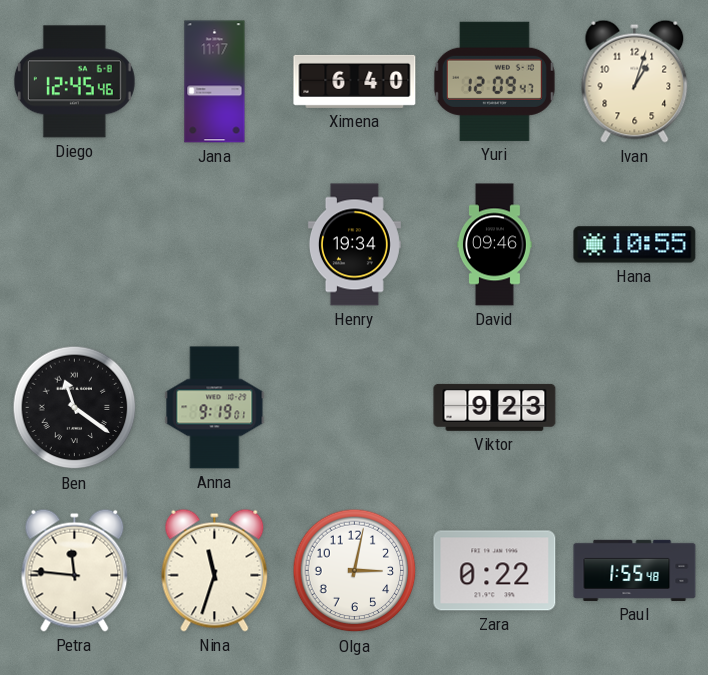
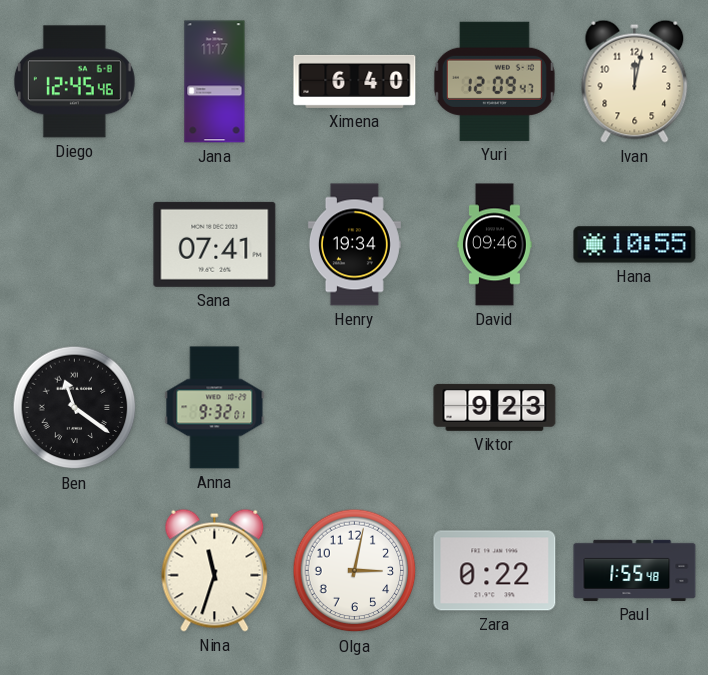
Ivan: 1:03 -> 12:02 (635, 81)
Sana: none -> 07:41 (215, 244)
Anna: 9:19 -> 9:32 (215, 408)
Petra: 11:46 -> none (75, 570)
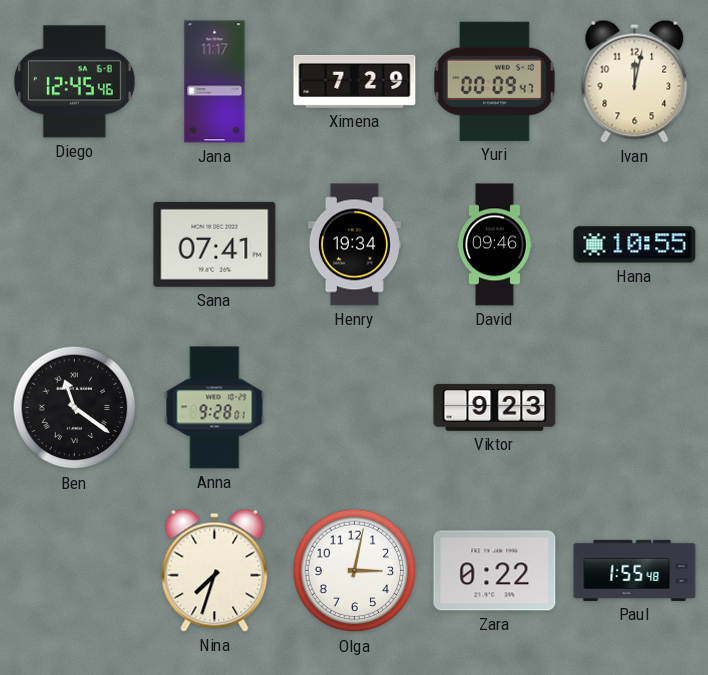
Ximena: 6:40 -> 7:29 (355, 81)
Yuri: 12:09 -> 00:09 (494, 81)
Anna: 9:32 -> 9:28 (215, 408)
Nina: 11:33 -> 7:33 (215, 570)
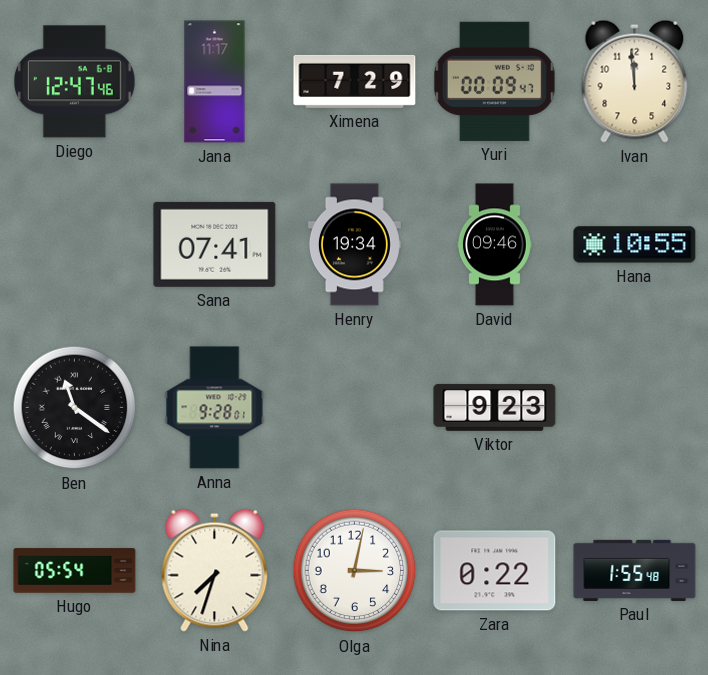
Diego: 12:45 -> 12:47 (74, 82)
Ivan: 12:02 -> 11:59 (635, 81)
Hugo: none -> 05:54 (75, 571)
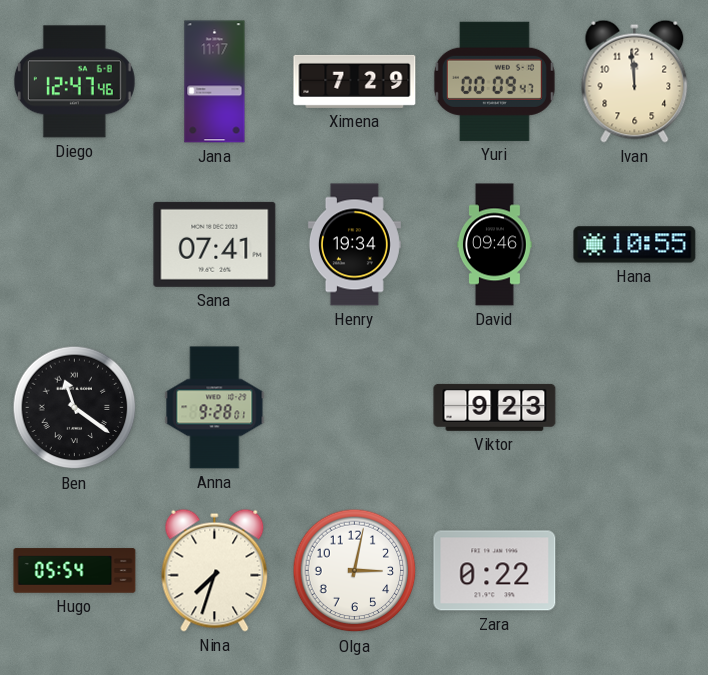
Paul: 1:55 -> none (635, 570)
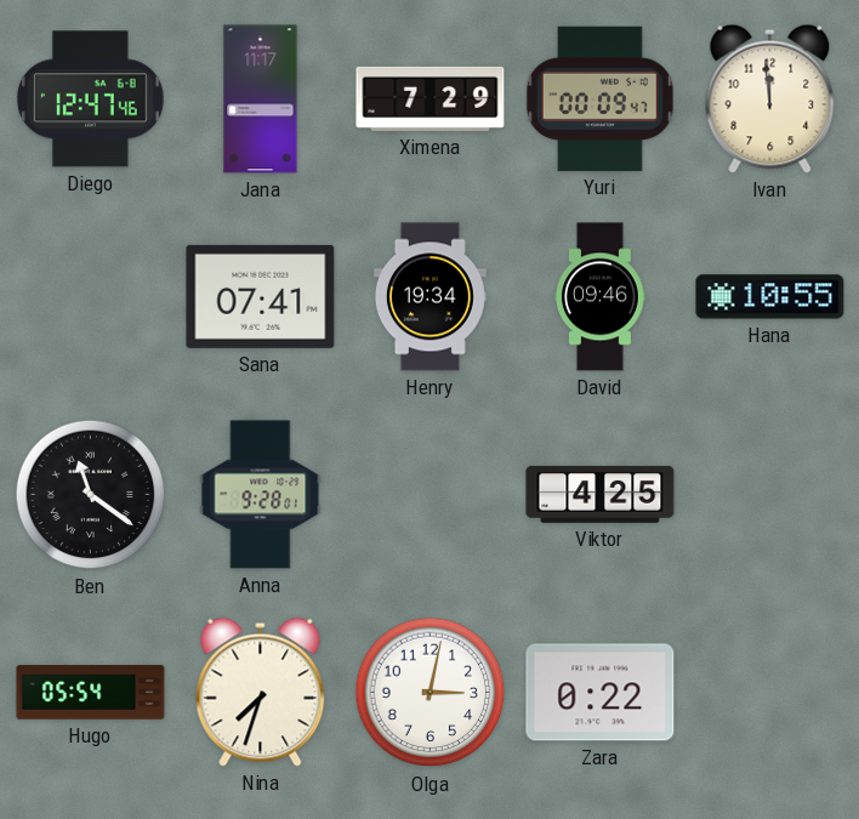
Viktor: 9:23 -> 4:25 (601, 494)
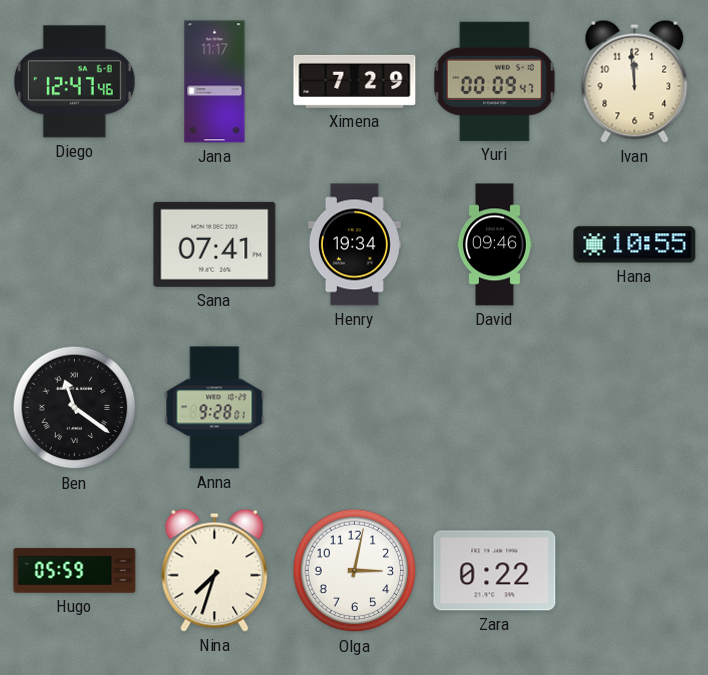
Viktor: 4:25 -> none (601, 494)
Hugo: 05:54 -> 05:59 (75, 571)
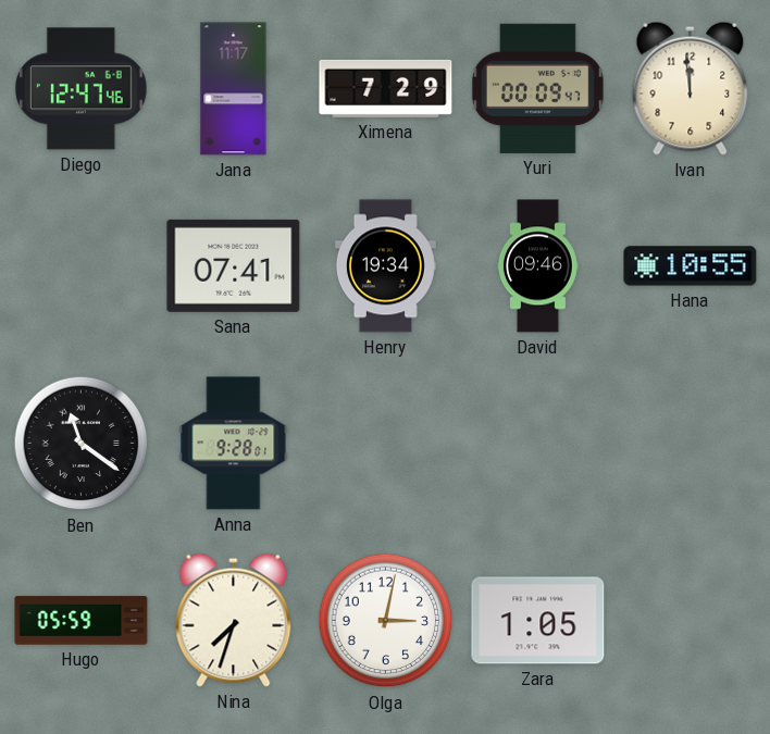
Zara: 0:22 -> 1:05 (538, 621)
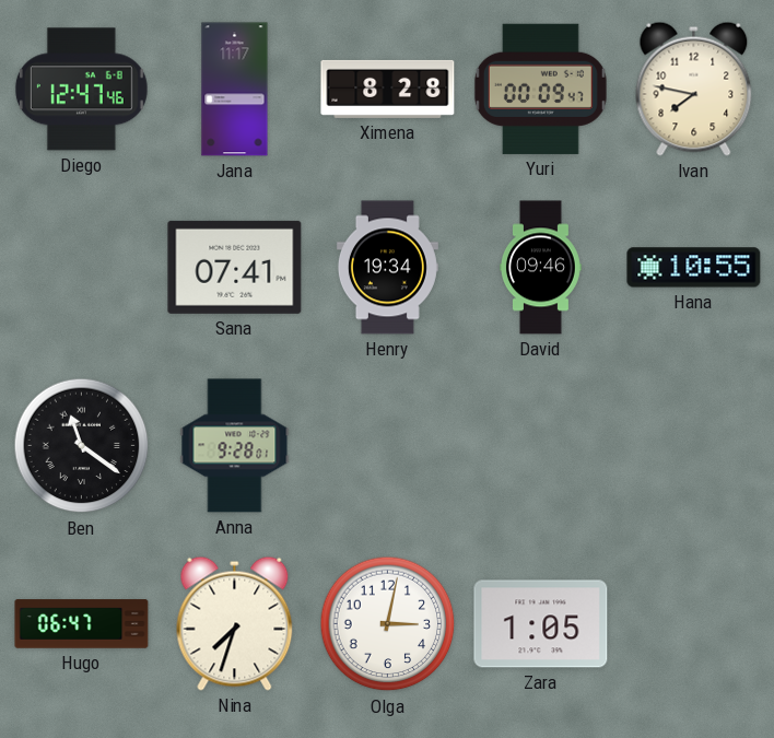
Ximena: 7:29 -> 8:28 (388, 89)
Ivan: 11:59 -> 7:47 (694, 89)
Hugo: 05:59 -> 06:47 (82, 624)
